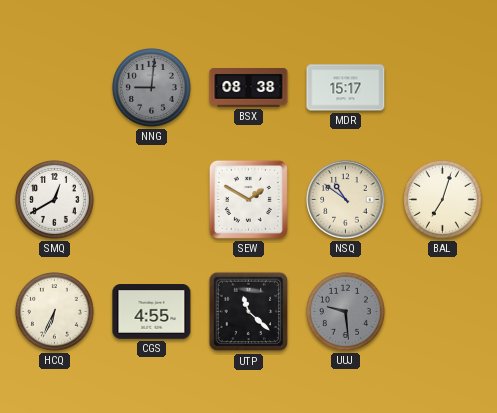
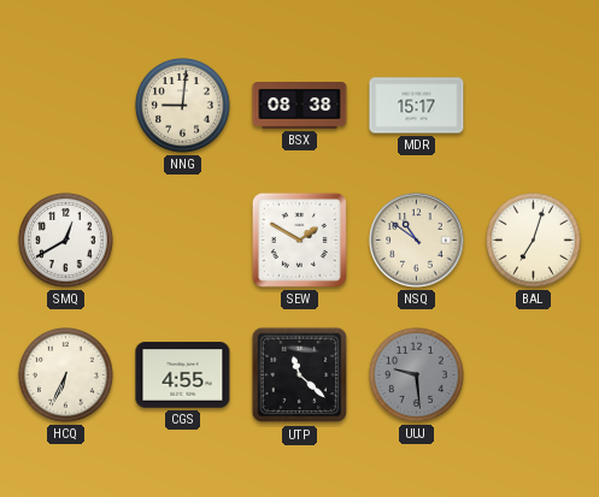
NNG dial: grey -> cream (183, 106)
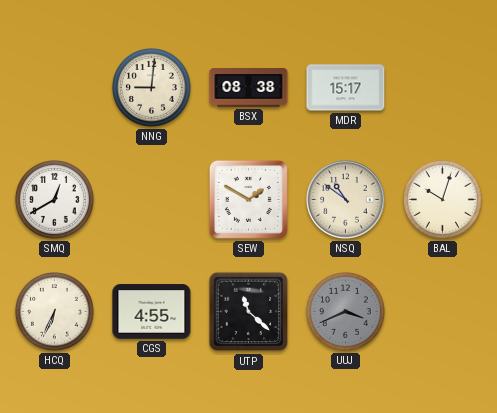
BAL: 7:03 -> 10:03 (443, 200)
UUJ: 9:29 -> 3:41 (346, 312)
